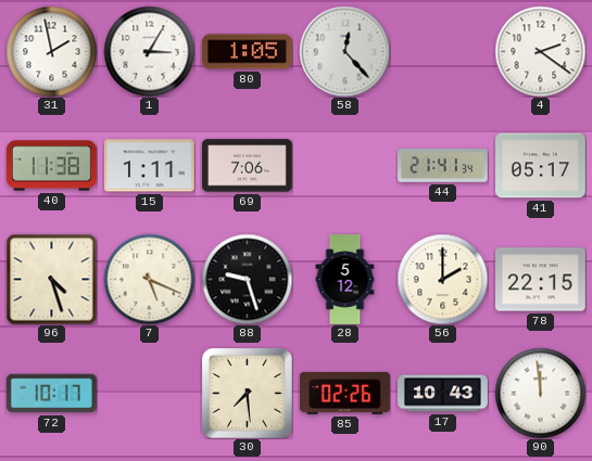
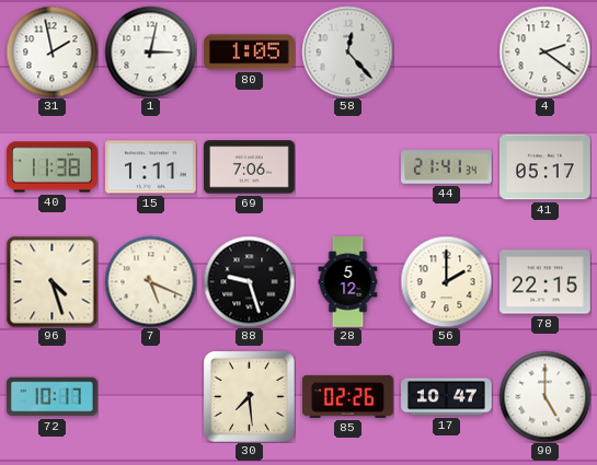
1: 3:05 -> 3:02 (150, 51)
17: 10:43 -> 10:47 (447, 397)
90: 11:59 -> 5:00 (544, 396)
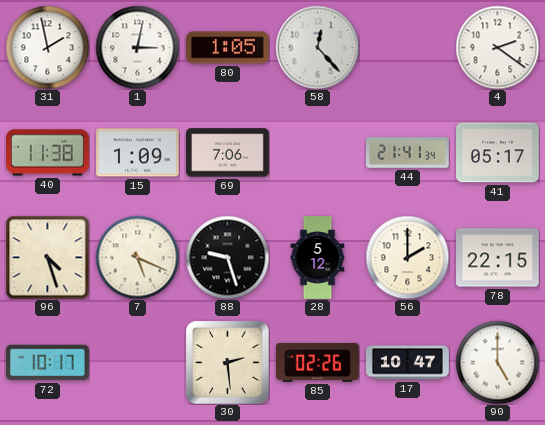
15: 1:11 -> 1:09 (138, 153)
30: 7:29 -> 2:29 (228, 363)
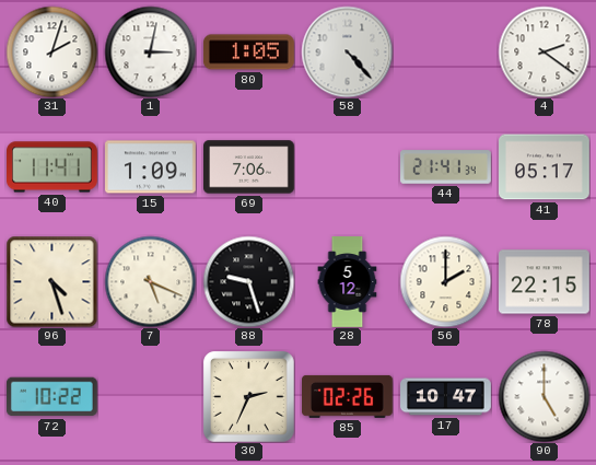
31: 1:58 -> 2:03 (51, 51)
58: 12:23 -> 4:23 (347, 51)
40: 11:38 -> 11:41 (52, 167)
72: 10:17 -> 10:22 (51, 397)
30: 2:29 -> 2:34 (249, 397)
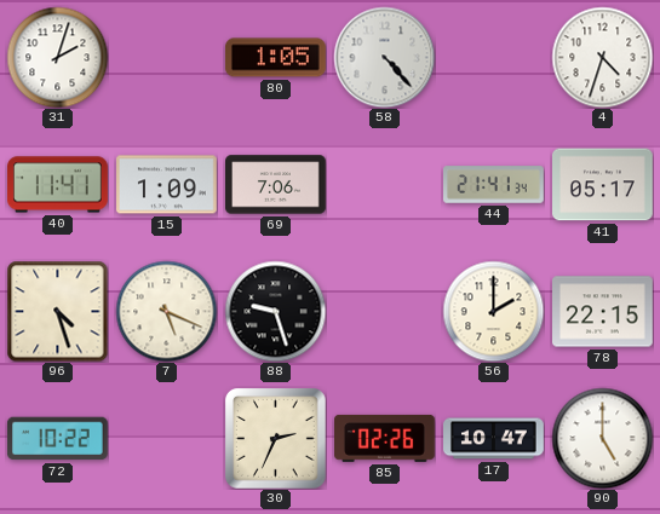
1: 3:02 -> none (150, 51)
4: 2:21 -> 4:33 (602, 57)
28: 5:12 -> none (348, 282)
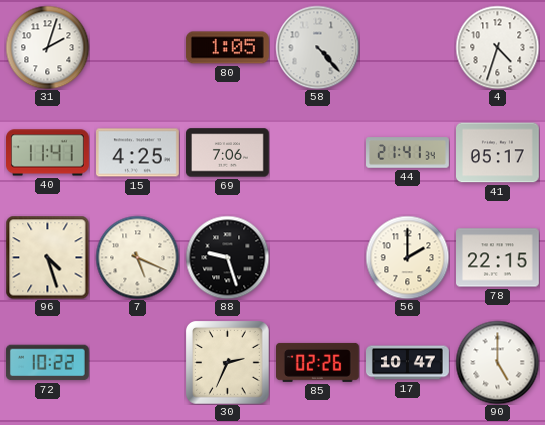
15: 1:09 -> 4:25 (138, 153)
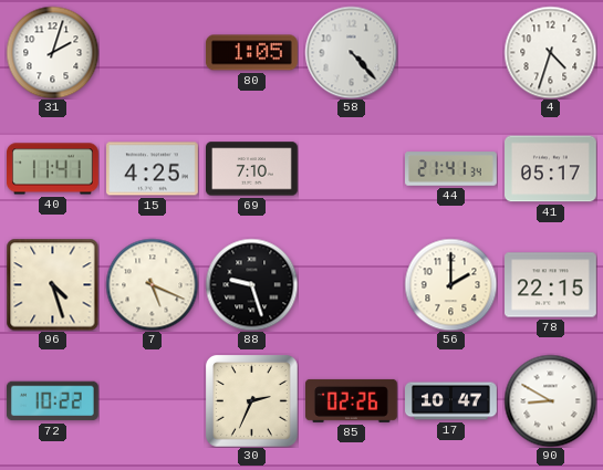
69: 7:06 -> 7:10 (252, 169)
90: 5:00 -> 8:50 (550, 400)
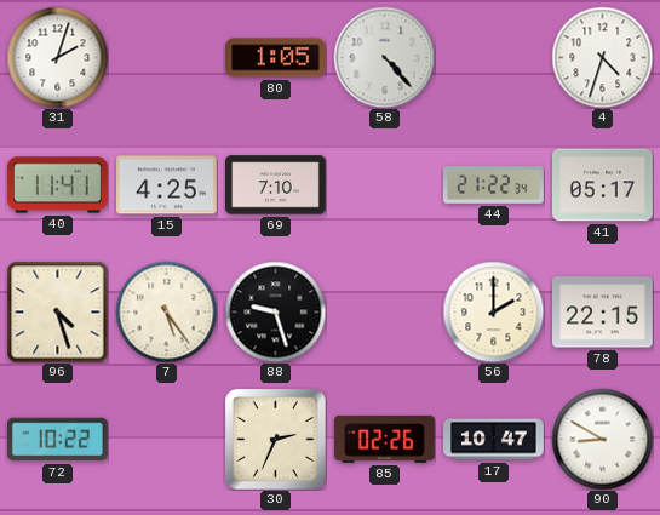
44: 21:41 -> 21:22 (494, 185)
7: 5:19 -> 5:24 (166, 311)
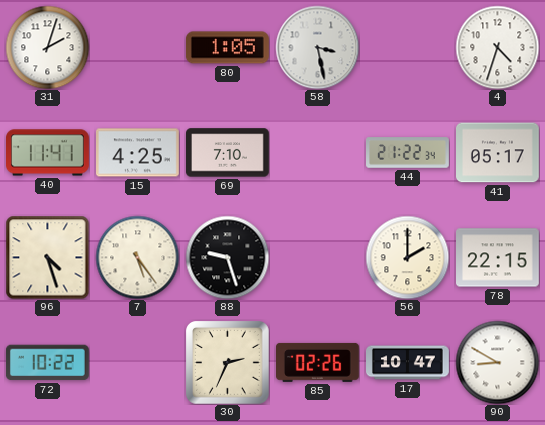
58: 4:23 -> 3:28 (317, 47)
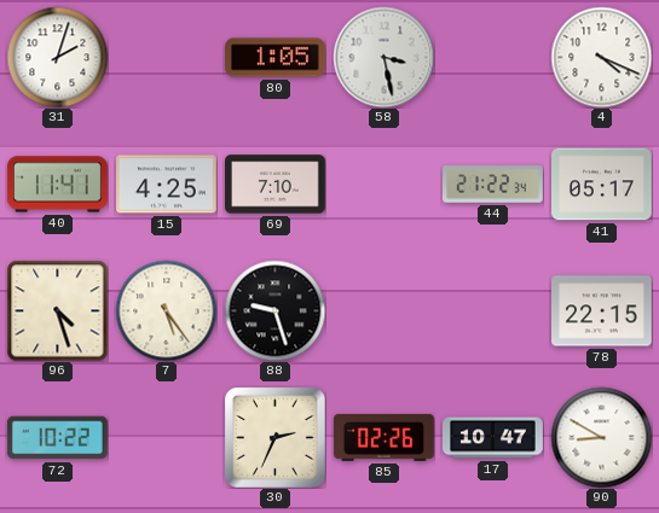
4: 4:33 -> 4:19 (601, 57)
56: 2:00 -> none (407, 257)
